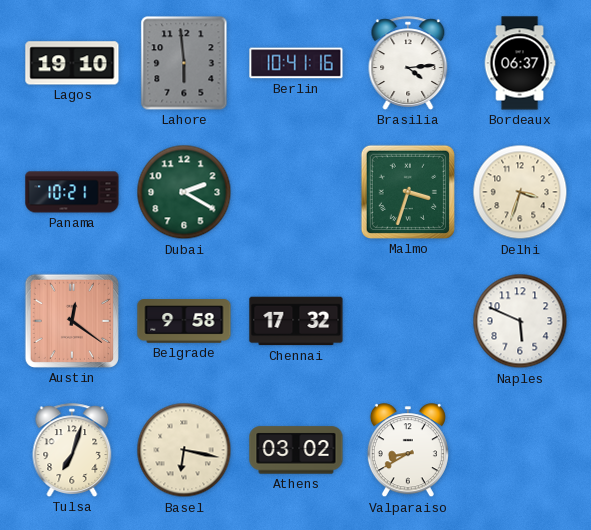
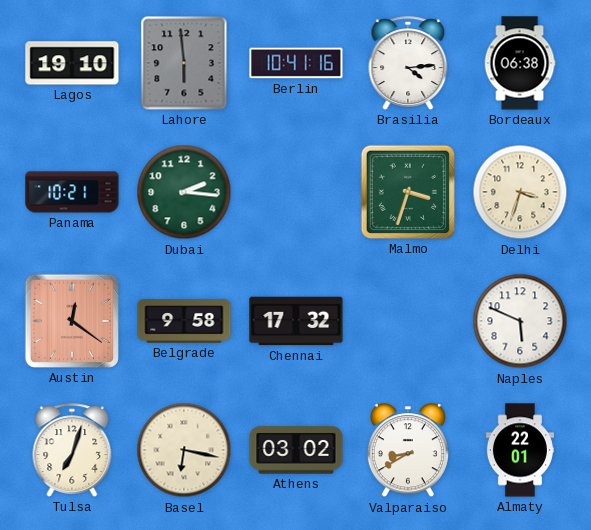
Bordeaux: 06:37 -> 06:38 (520, 63)
Dubai: 2:20 -> 2:16 (184, 192)
Almaty: none -> 22:01 (520, 450)
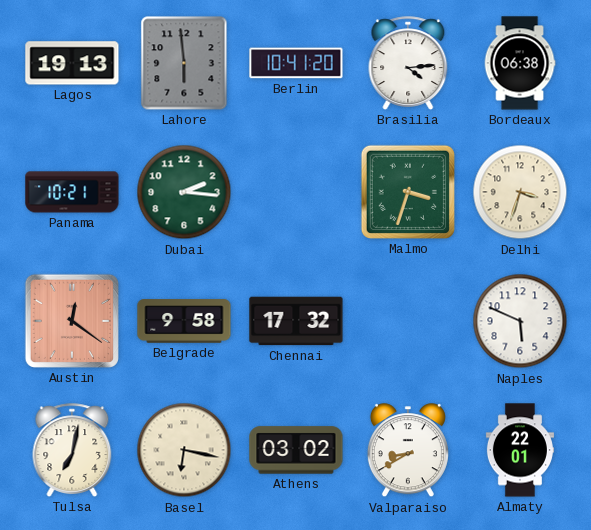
Lagos: 19:10 -> 19:13 (72, 63)
Berlin: 10:41:16 -> 10:41:20 (296, 63)
Tulsa: 7:03 -> 7:02 (72, 450)
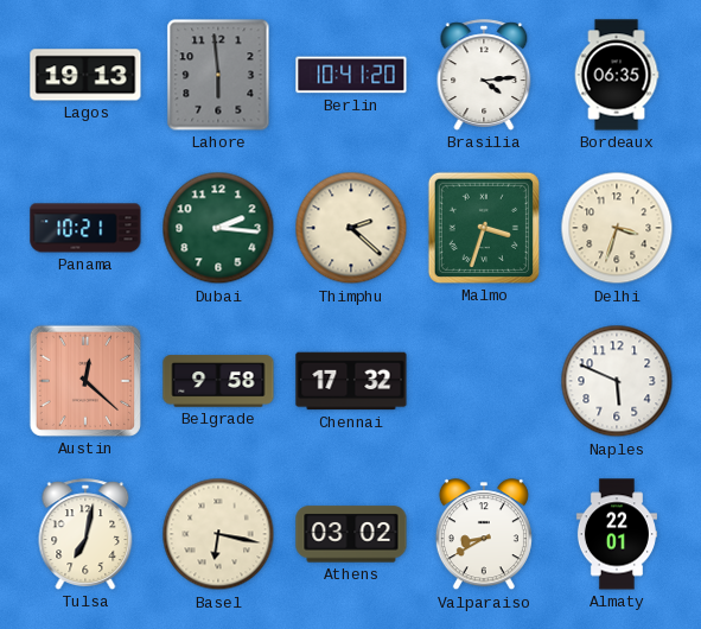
Bordeaux: 06:38 -> 06:35 (617, 75)
Thimphu: none -> 2:22 (351, 228)
Austin: 12:21 -> 12:22 (85, 381)
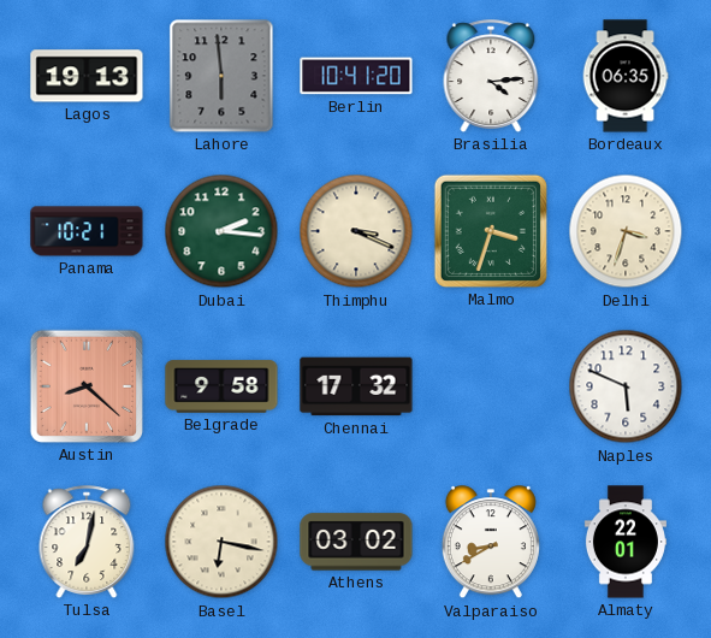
Thimphu: 2:22 -> 3:19 (356, 231)
Austin: 12:22 -> 8:22 (87, 386)
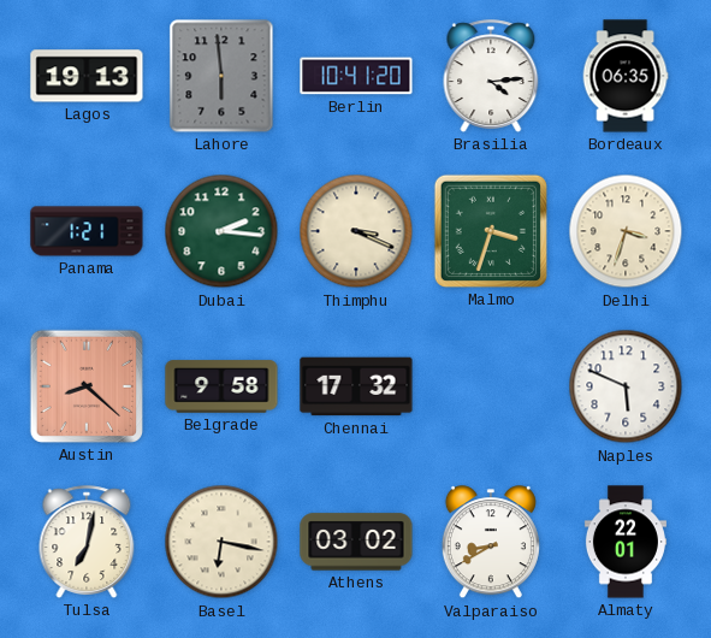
Panama: 10:21 -> 1:21 (87, 231)
